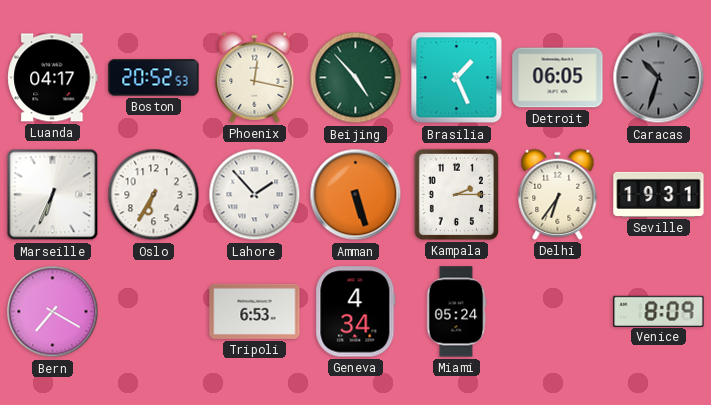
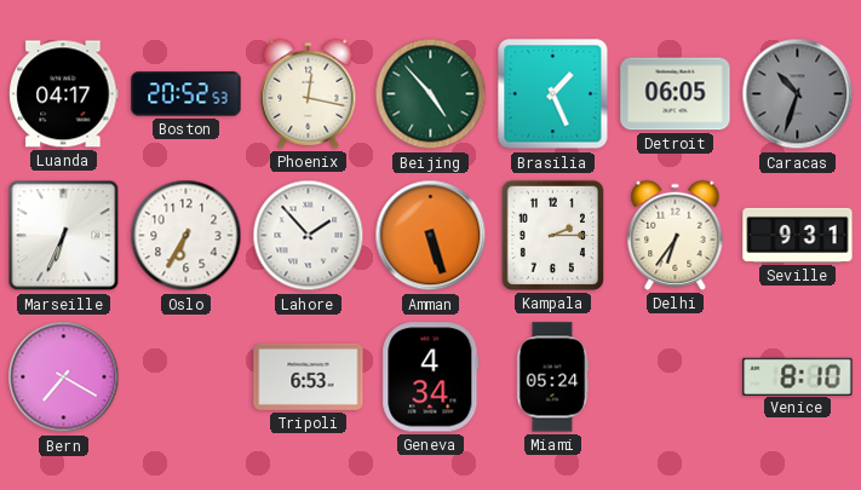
Seville: 19:31 -> 9:31 (798, 235)
Venice: 8:09 -> 8:10 (798, 376)
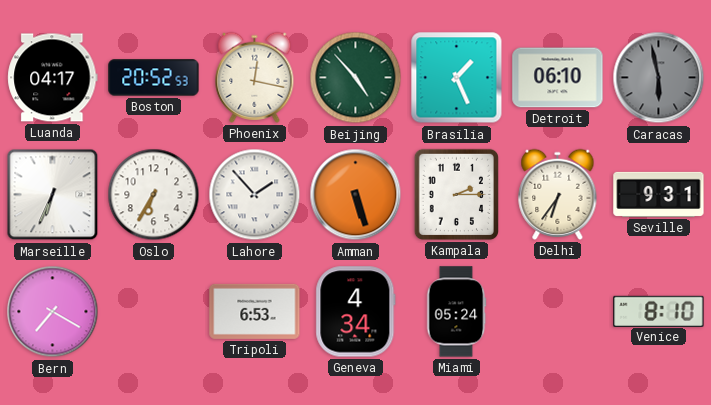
Detroit: 06:05 -> 06:10 (558, 78)
Caracas: 10:33 -> 5:58 (659, 78)
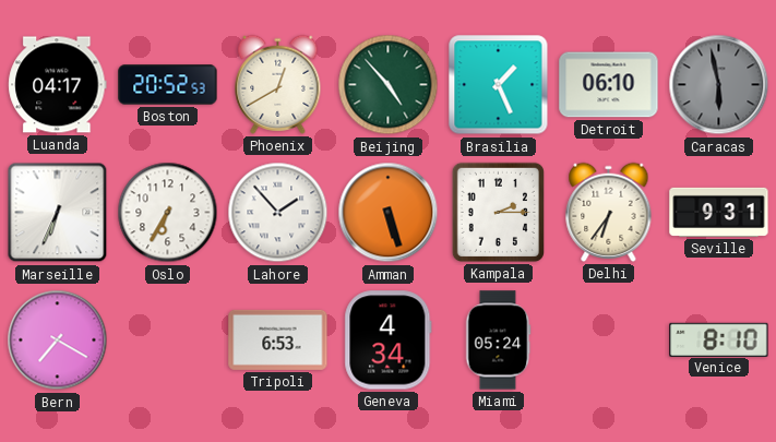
Phoenix: 12:17 -> 12:40 (278, 84)
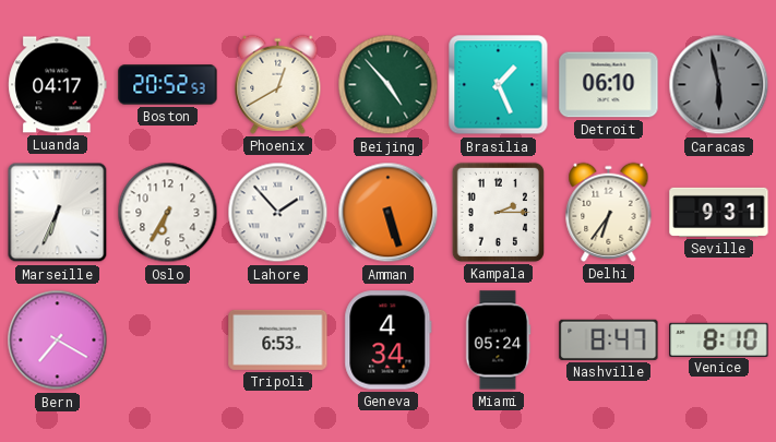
Nashville: none -> 8:47 (609, 339)
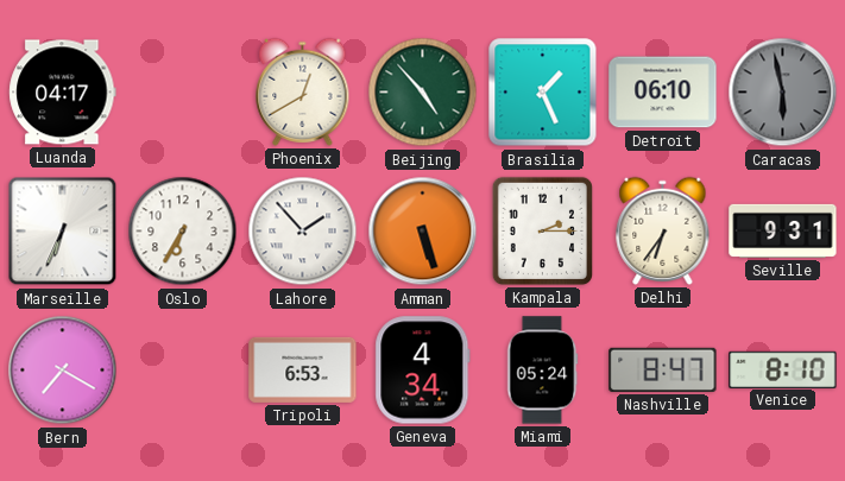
Boston: 20:52 -> none (168, 85)
